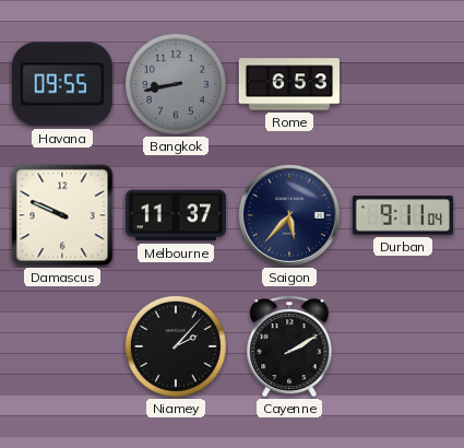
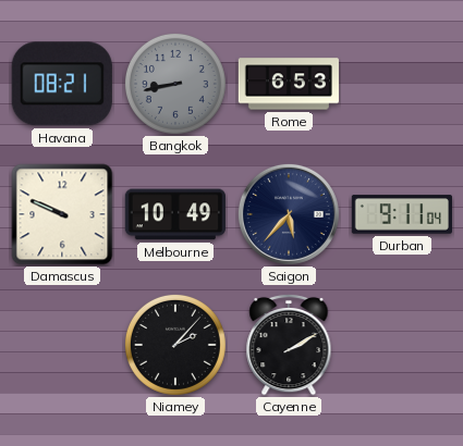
Havana: 09:55 -> 08:21 (62, 84)
Melbourne: 11:37 -> 10:49 (175, 214)
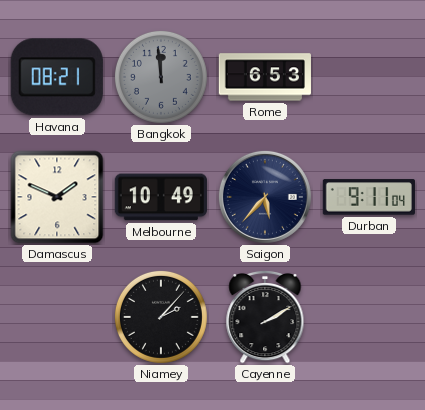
Bangkok: 8:43 -> 11:59 (161, 77)
Damascus: 9:49 -> 1:49 (57, 197)
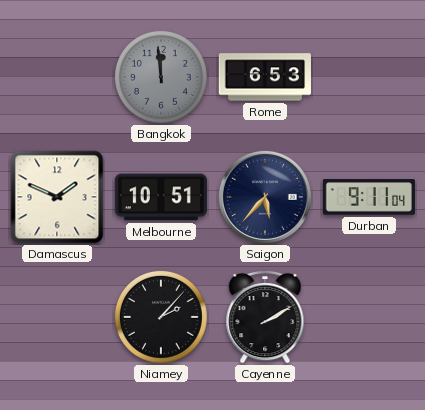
Havana: 08:21 -> none (57, 77)
Melbourne: 10:49 -> 10:51 (161, 197)
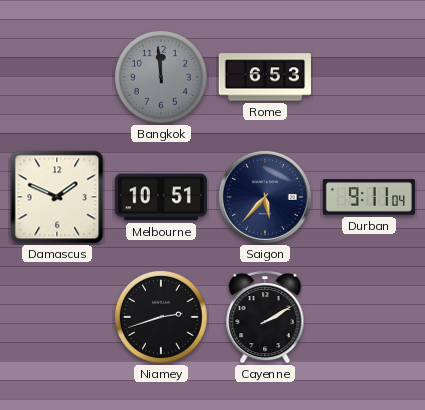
Niamey: 2:07 -> 2:42 (161, 317)
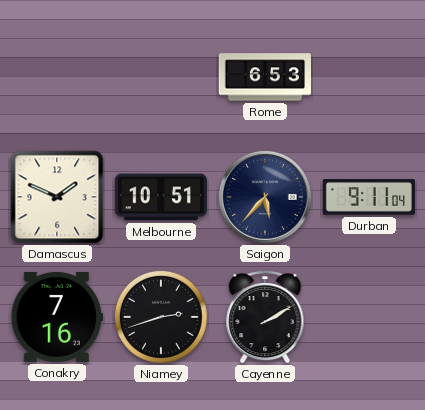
Bangkok: 11:59 -> none (161, 77)
Conakry: none -> 7:16 (57, 317)
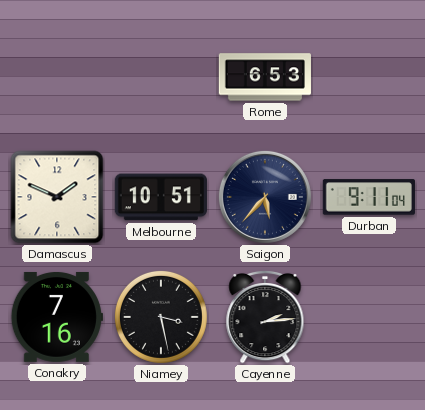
Niamey: 2:42 -> 3:28 (161, 317)
Cayenne: 2:10 -> 2:14 (265, 317)
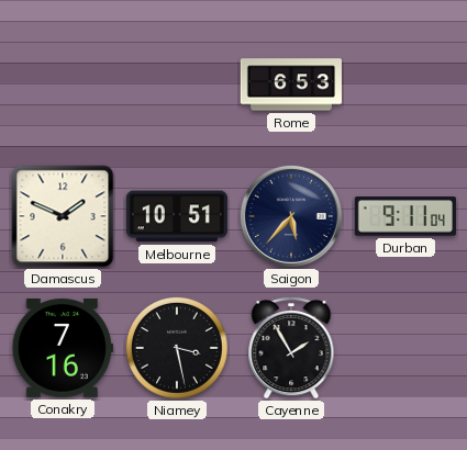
Cayenne: 2:14 -> 1:55 (291, 348)
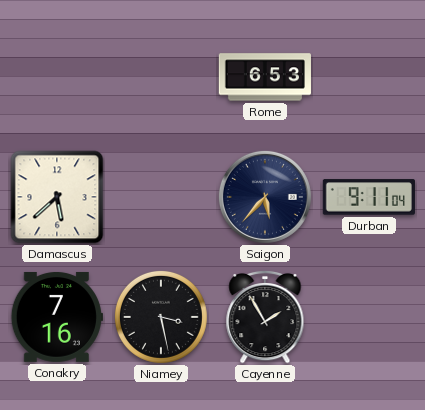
Damascus: 1:49 -> 5:38 (57, 197)
Melbourne: 10:51 -> none (177, 216)
